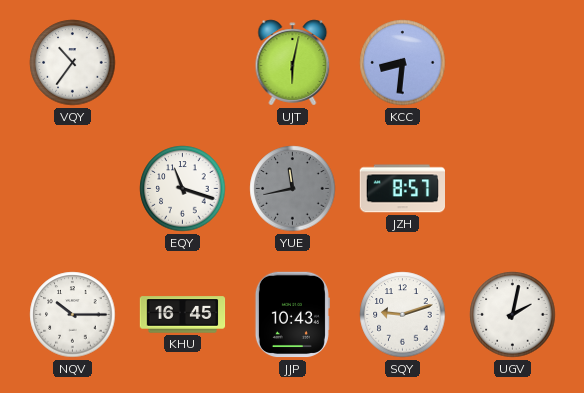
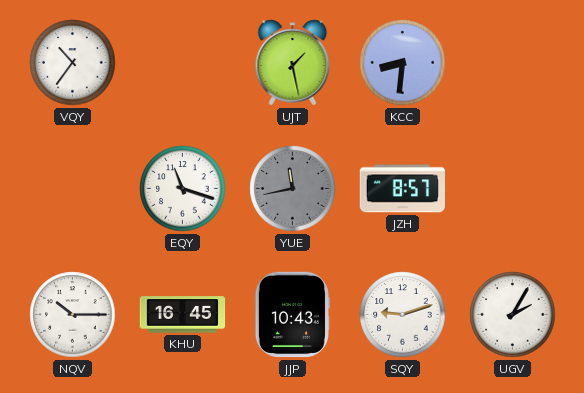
UJT: 6:02 -> 1:28 (293, 63)
UGV: 2:02 -> 2:05 (513, 315)
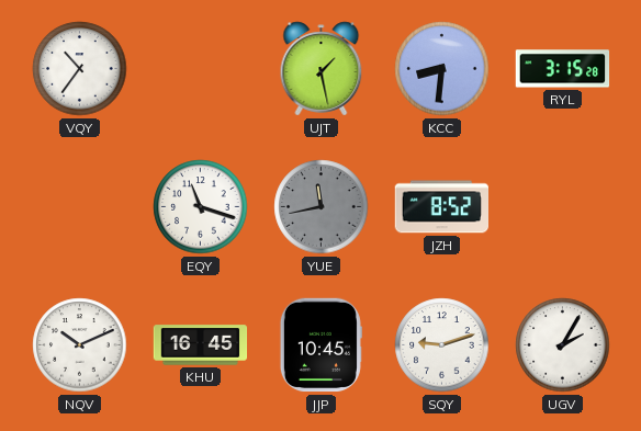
RYL: none -> 3:15 (563, 69)
JZH: 8:57 -> 8:52 (441, 207)
NQV: 10:15 -> 10:11 (80, 345)
JJP: 10:43 -> 10:45 (320, 345)
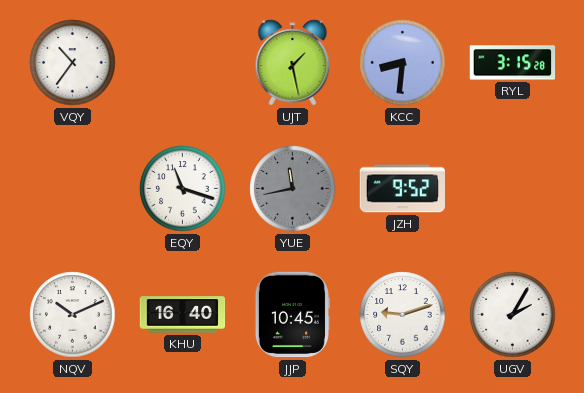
JZH: 8:52 -> 9:52 (402, 189)
KHU: 16:45 -> 16:40 (183, 315)
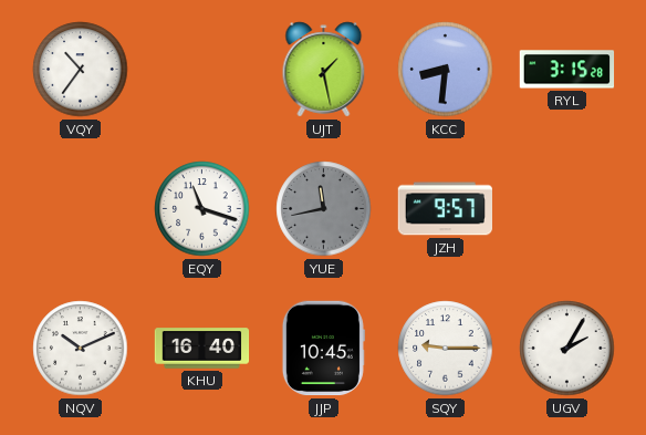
JZH: 9:52 -> 9:57 (445, 209)
SQY: 9:12 -> 9:15 (446, 349)
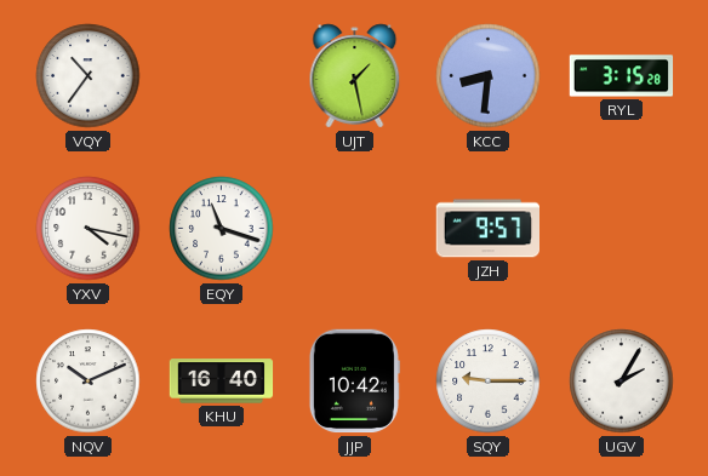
YXV: none -> 4:17 (88, 229)
YUE: 11:43 -> none (324, 209)
JJP: 10:45 -> 10:42 (354, 382)
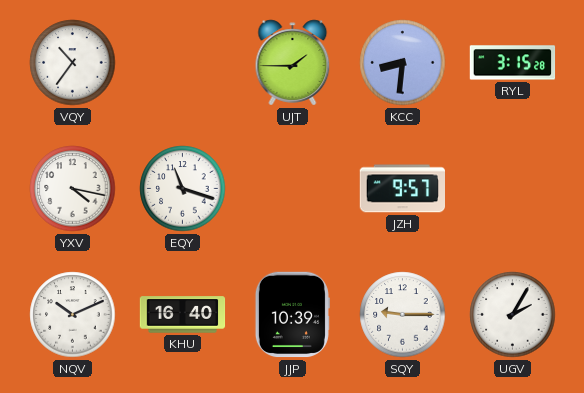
UJT: 1:28 -> 1:45 (293, 63)
JJP: 10:42 -> 10:39 (292, 315)
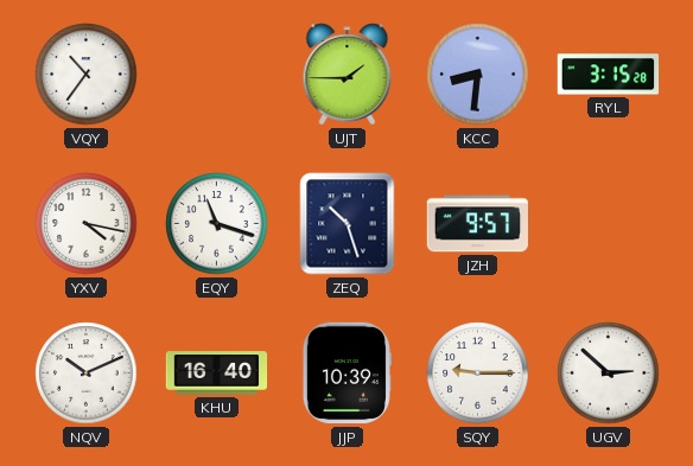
ZEQ: none -> 10:27 (348, 224)
UGV: 2:05 -> 2:52 (609, 374)
